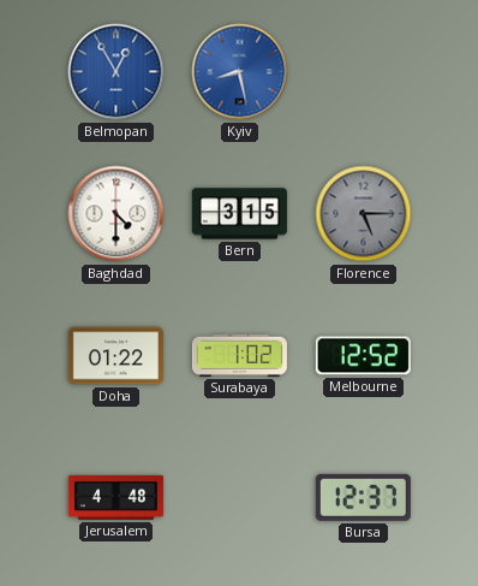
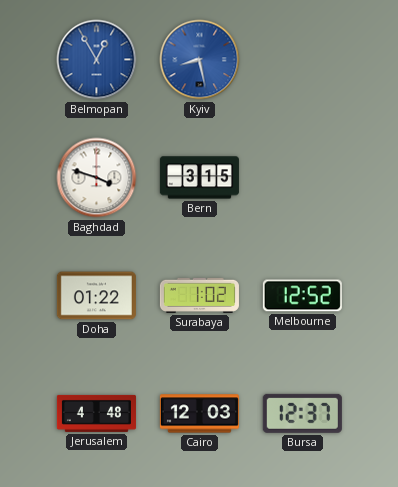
Baghdad: 4:30 -> 3:48 (97, 178)
Florence: 5:15 -> none (364, 214)
Cairo: none -> 12:03 (199, 414)
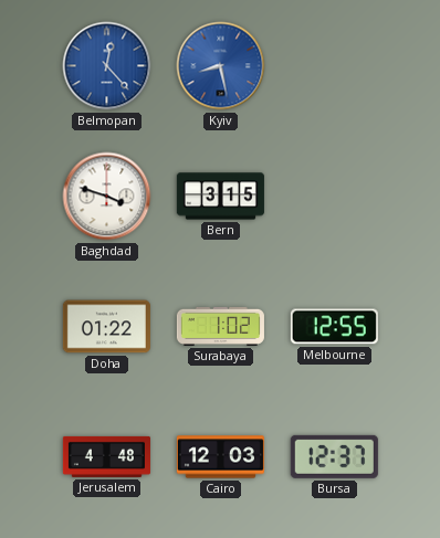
Belmopan: 12:55 -> 12:23 (107, 66)
Melbourne: 12:52 -> 12:55 (334, 327)
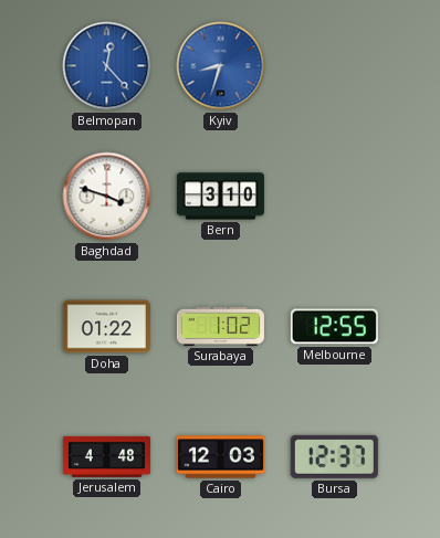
Kyiv: 8:28 -> 8:33 (221, 66)
Bern: 3:15 -> 3:10 (220, 197)
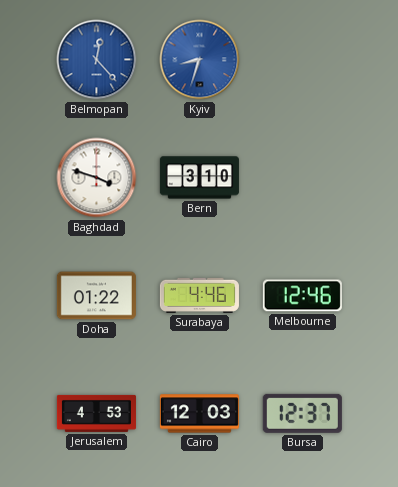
Surabaya: 1:02 -> 4:46 (199, 295)
Melbourne: 12:55 -> 12:46 (302, 296)
Jerusalem: 4:48 -> 4:53 (96, 413)
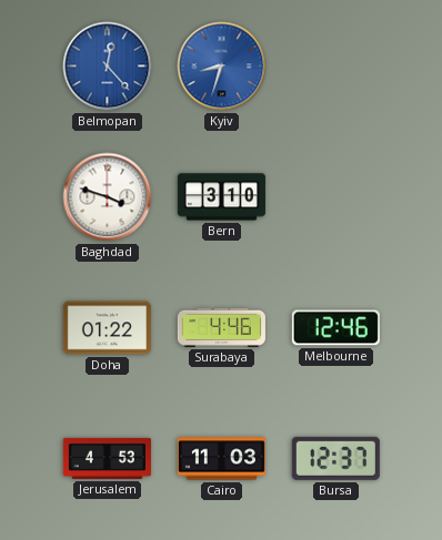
Cairo: 12:03 -> 11:03 (221, 459)
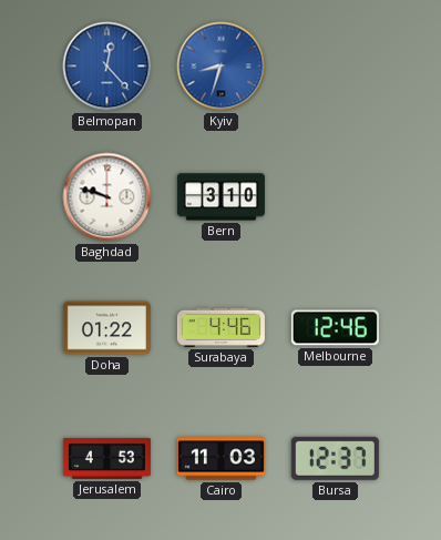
Baghdad: 3:48 -> 9:48 (107, 197)
